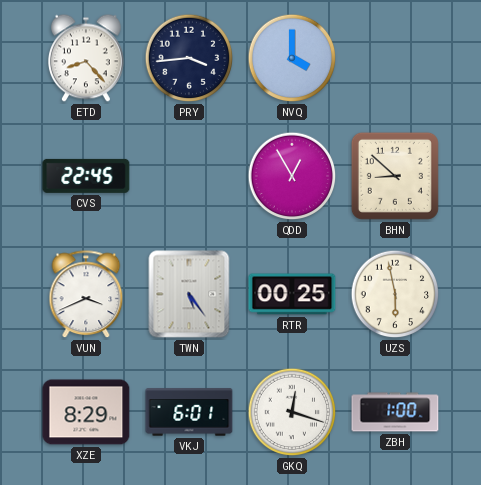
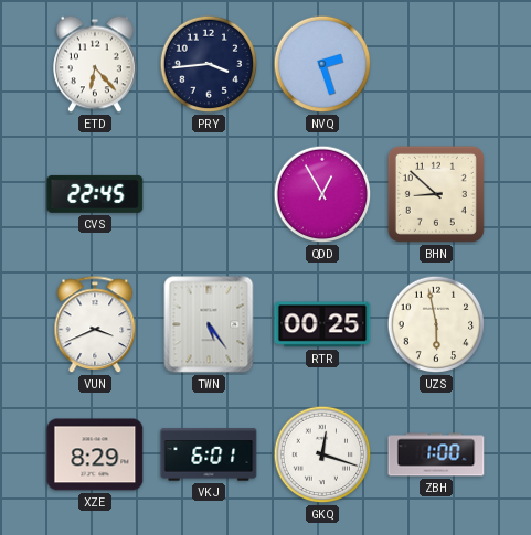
ETD: 8:23 -> 6:23 (96, 64)
NVQ: 4:00 -> 2:27 (322, 64)
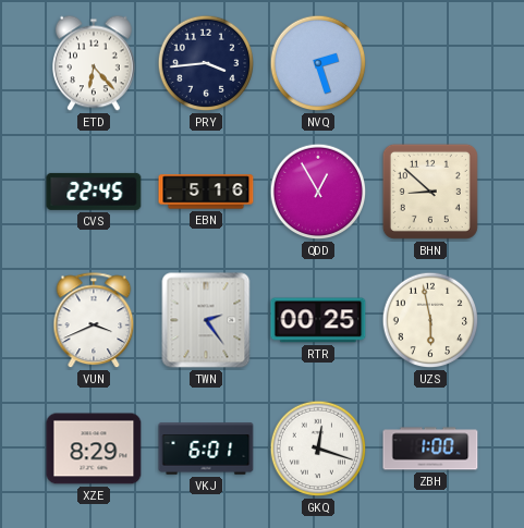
EBN: none -> 5:16 (206, 192)
TWN: 5:24 -> 2:24 (206, 320)
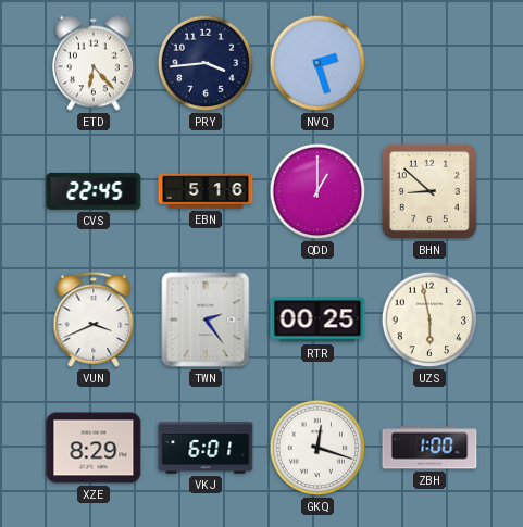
QDD: 12:55 -> 1:00 (317, 191)
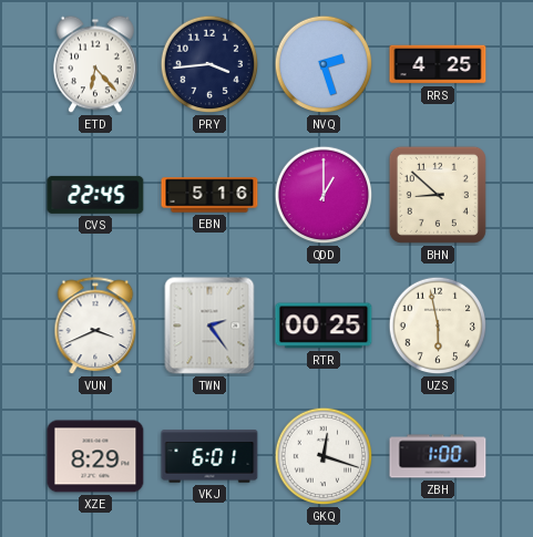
RRS: none -> 4:25 (438, 64)
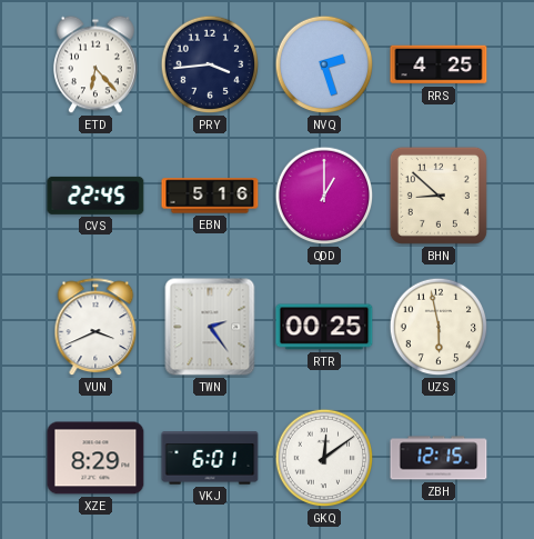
GKQ: 12:18 -> 12:09 (324, 458)
ZBH: 1:00 -> 12:15 (439, 458)
